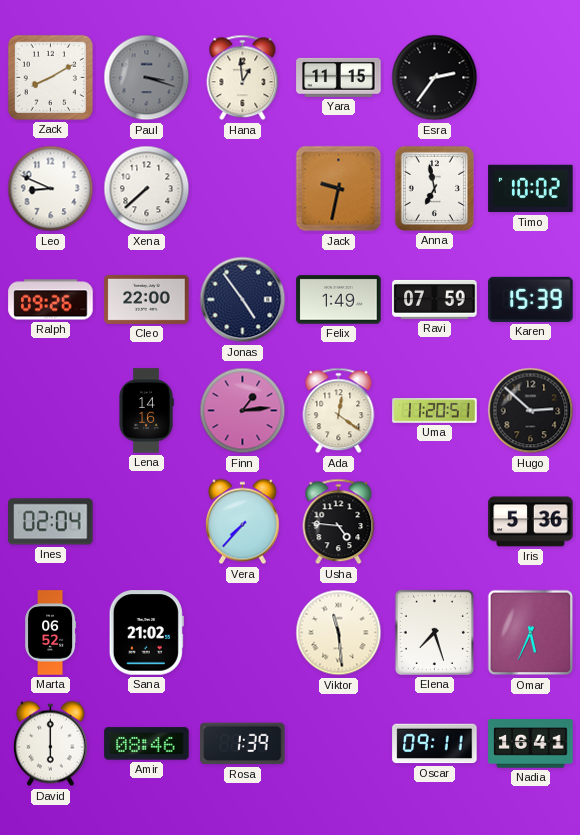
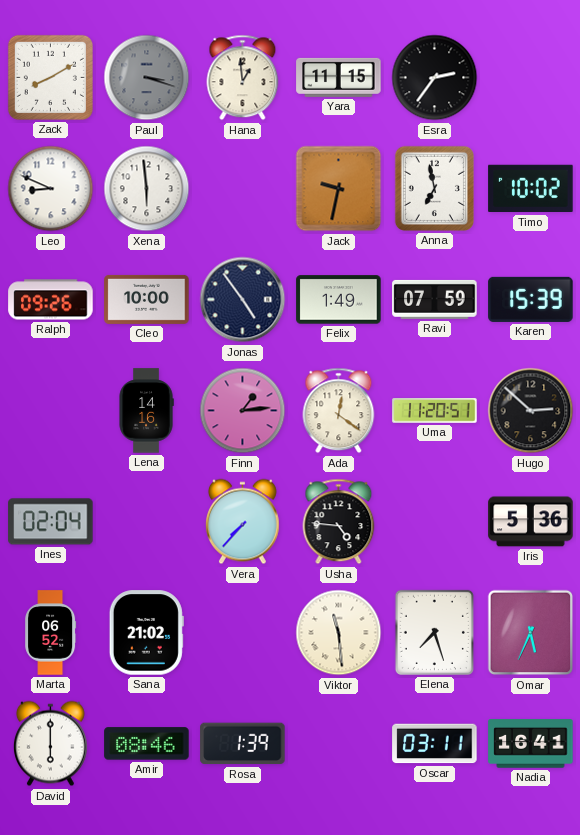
Xena: 7:38 -> 5:59 (147, 189)
Cleo: 22:00 -> 10:00 (147, 299)
Oscar: 09:11 -> 03:11 (435, 744)
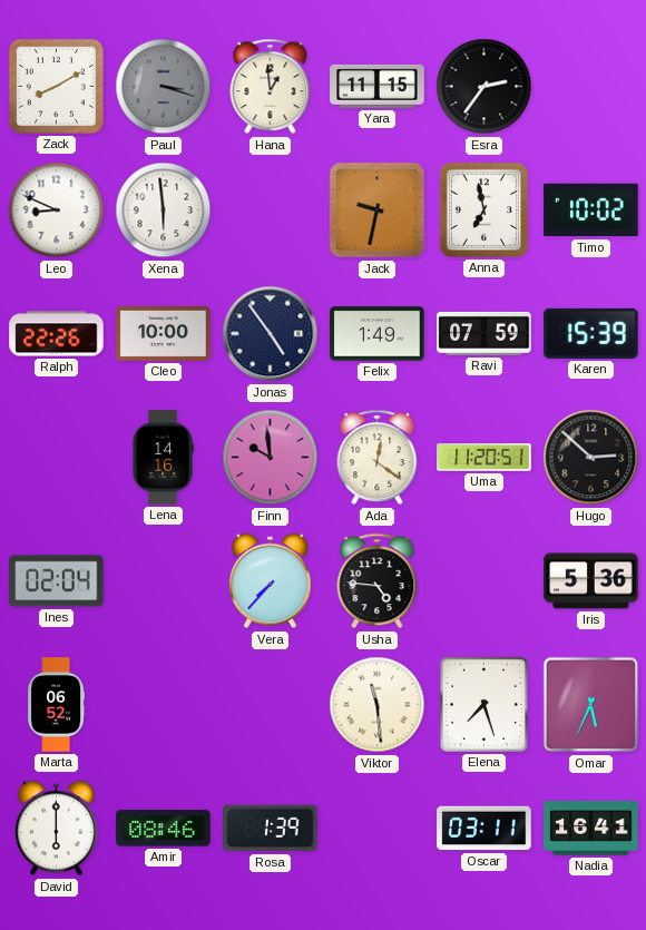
Ralph: 09:26 -> 22:26 (57, 334)
Finn: 1:14 -> 9:59 (271, 458)
Sana: 21:02 -> none (146, 633)
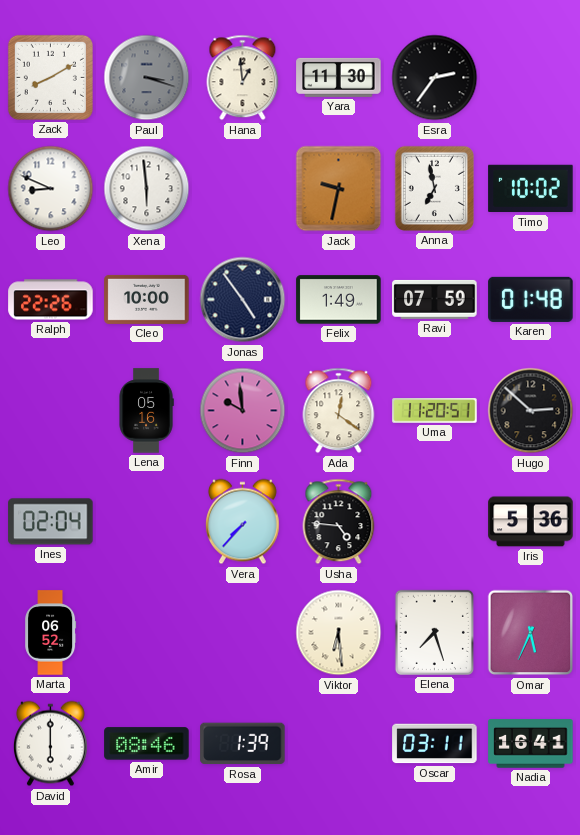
Yara: 11:15 -> 11:30 (339, 77)
Karen: 15:39 -> 01:48 (531, 299)
Lena: 14:16 -> 05:16 (146, 411)
Viktor: 11:29 -> 6:29 (339, 633)
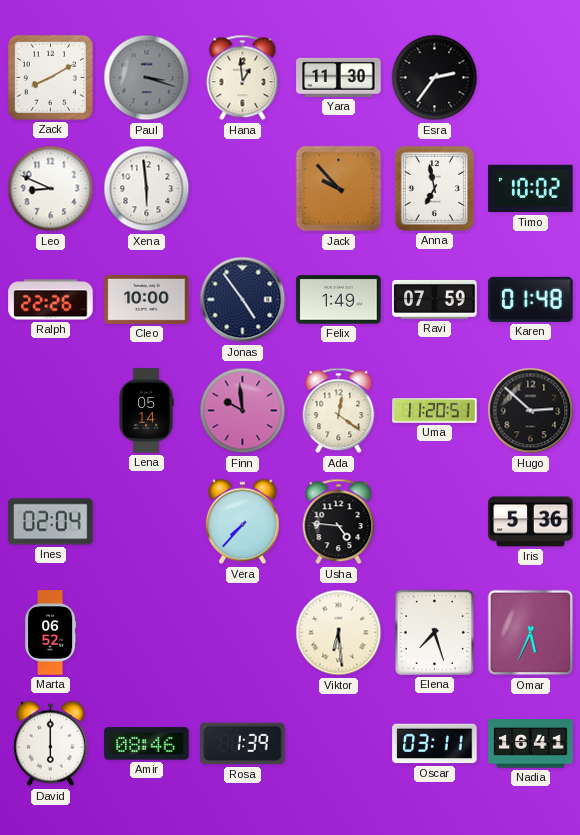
Jack: 9:32 -> 9:53 (339, 189)
Lena: 05:16 -> 05:14 (146, 411)
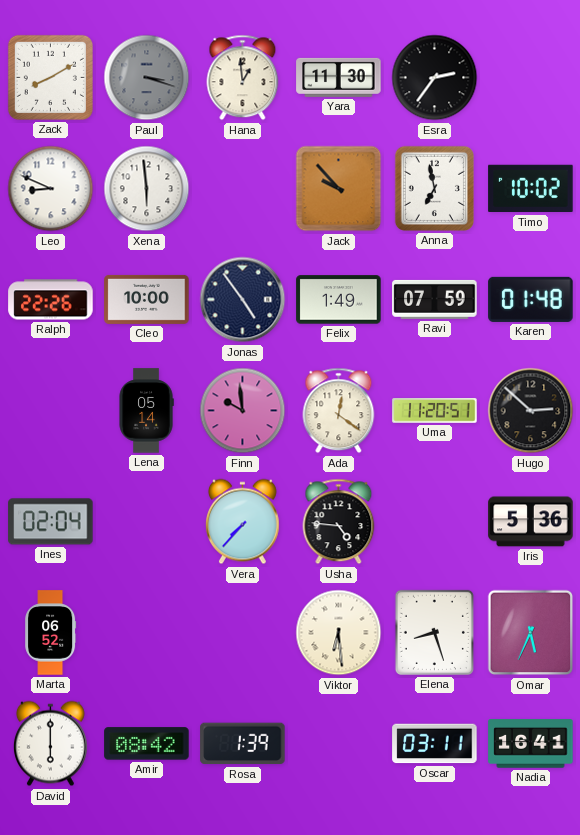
Elena: 7:27 -> 8:27 (434, 632)
Amir: 08:46 -> 08:42 (147, 744)
